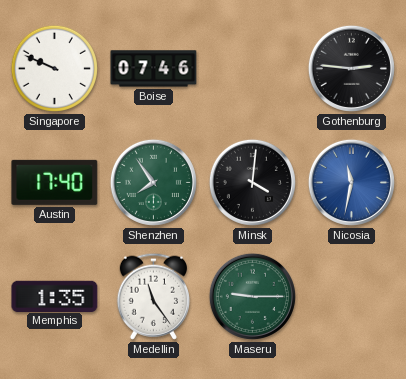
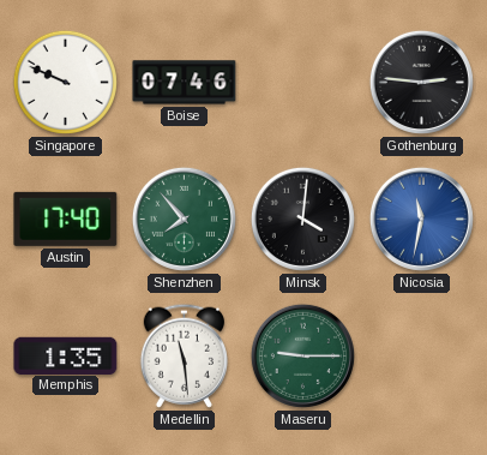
Shenzhen: 7:54 -> 7:53 (184, 218)
Medellin: 11:24 -> 11:29 (184, 355)
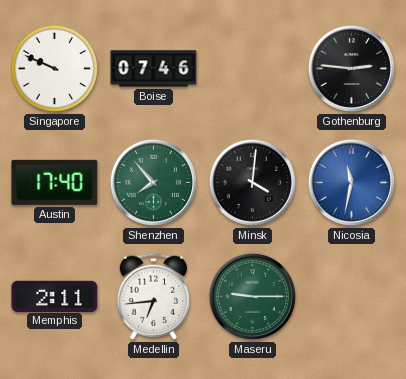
Memphis: 1:35 -> 2:11 (55, 296)
Medellin: 11:29 -> 6:44 (153, 296)
